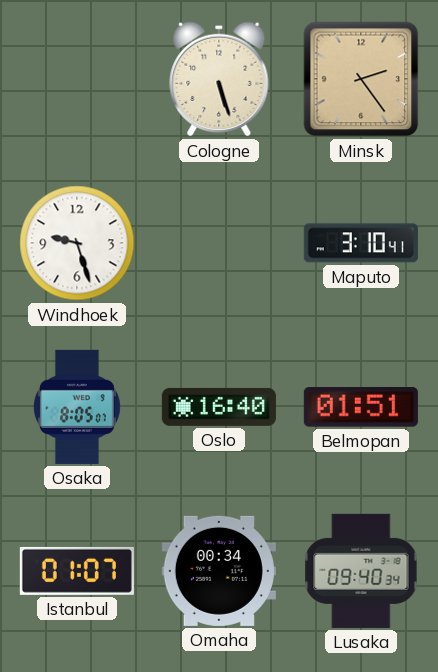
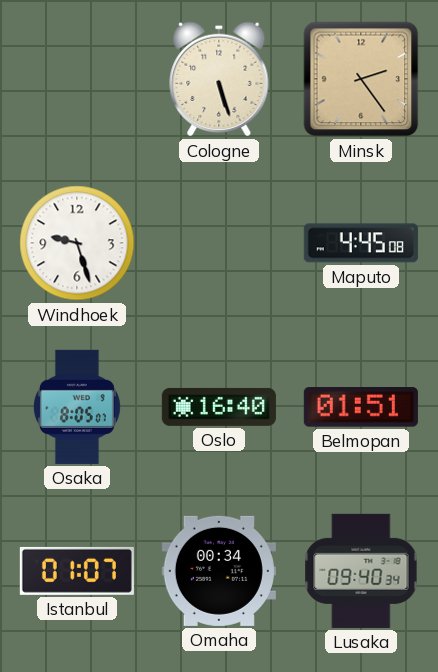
Maputo: 3:10 -> 4:45 (361, 243)
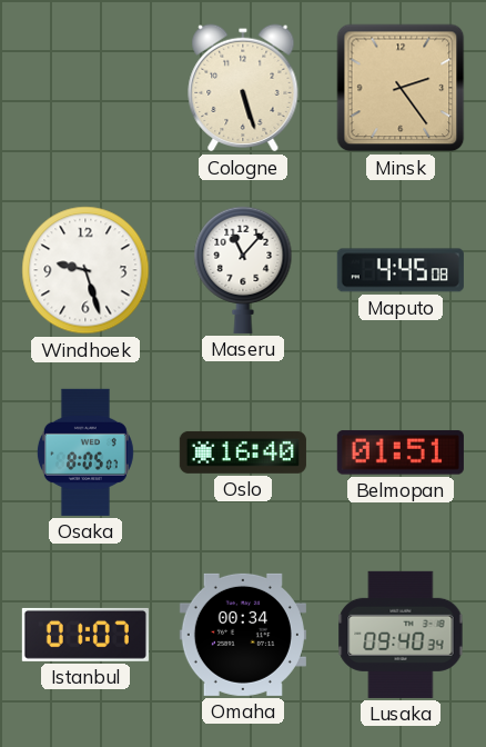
Maseru: none -> 11:07 (243, 270)
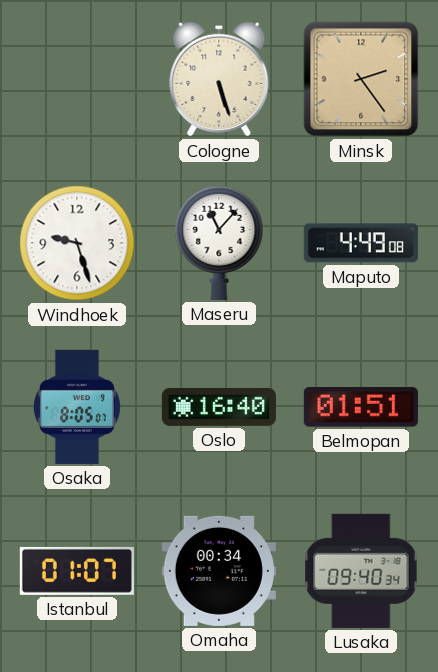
Maputo: 4:45 -> 4:49 (361, 243)
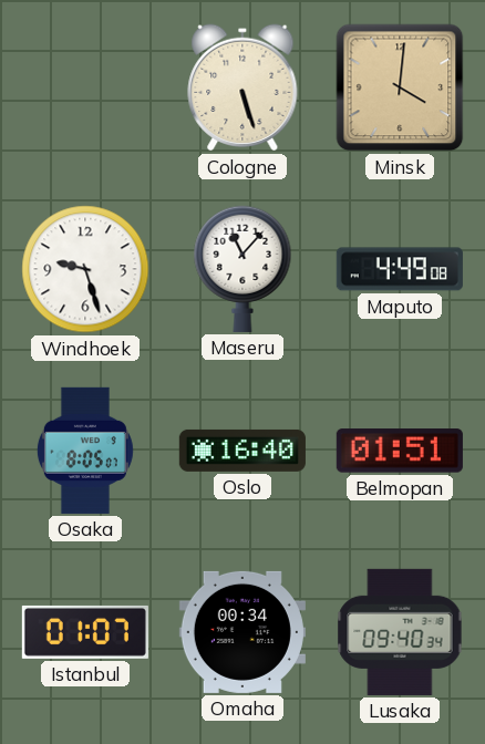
Minsk: 2:24 -> 4:01 (400, 87)
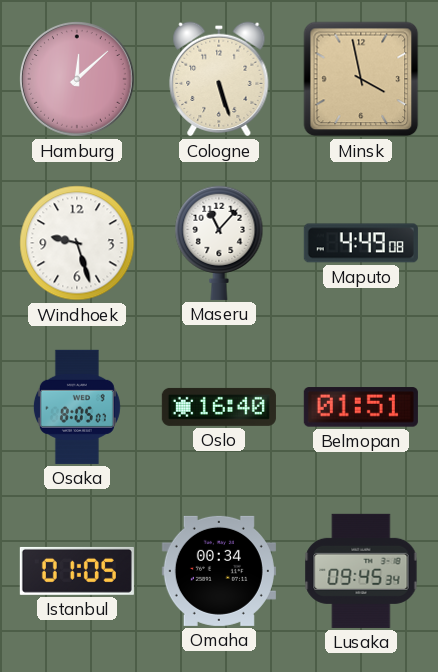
Hamburg: none -> 12:08 (77, 79)
Minsk: 4:01 -> 3:58 (361, 79)
Istanbul: 01:07 -> 01:05 (77, 571)
Lusaka: 09:40 -> 09:45 (361, 571)
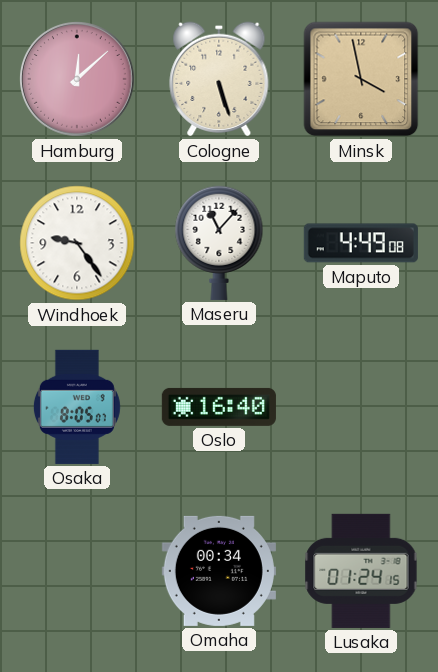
Windhoek: 9:27 -> 9:24 (77, 243)
Belmopan: 01:51 -> none (361, 407)
Istanbul: 01:05 -> none (77, 571)
Lusaka: 09:45 -> 01:24 (361, 571)
